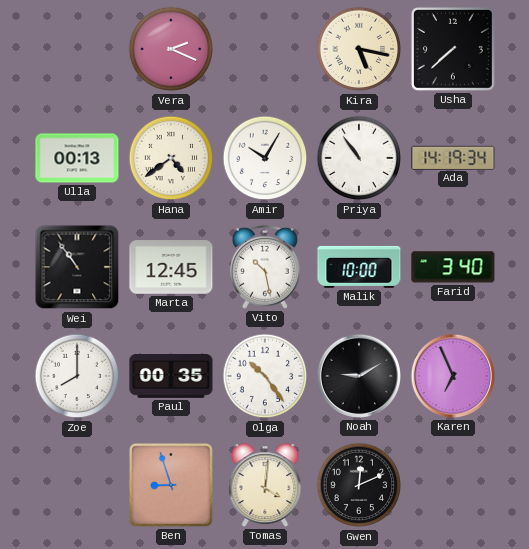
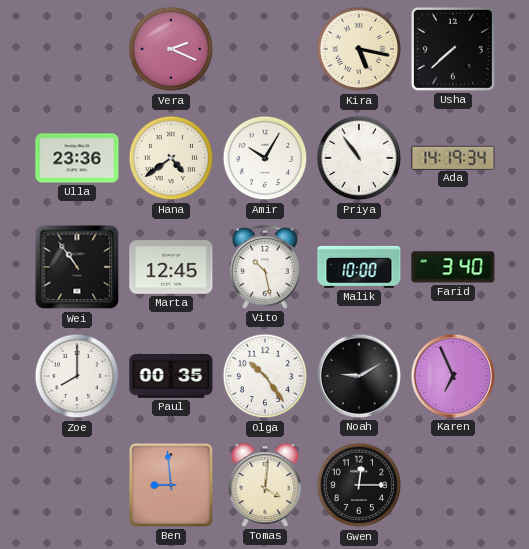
Ulla: 00:13 -> 23:36 (77, 158)
Ben: 8:57 -> 8:59 (171, 485)
Gwen: 12:11 -> 12:15 (359, 485)
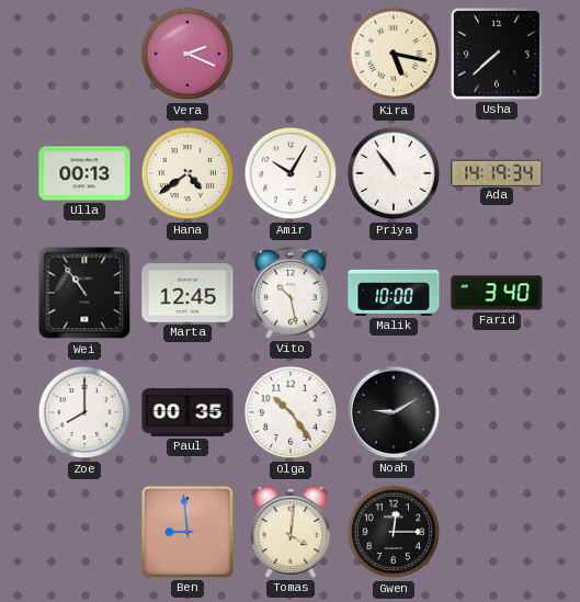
Ulla: 23:36 -> 00:13 (84, 173)
Karen: 6:56 -> none (453, 376)
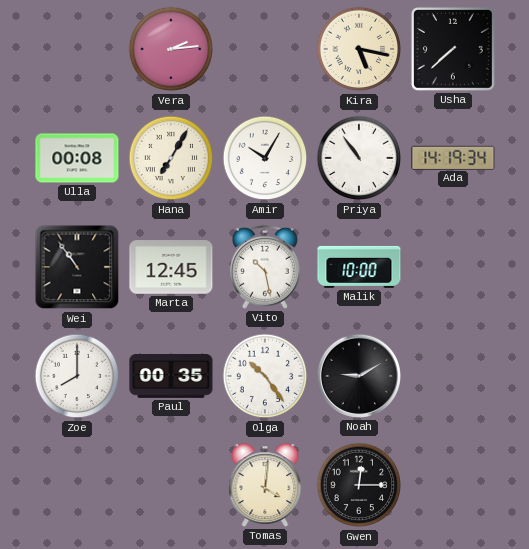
Vera: 2:19 -> 2:14 (171, 49)
Ulla: 00:13 -> 00:08 (77, 158)
Hana: 4:39 -> 7:05 (171, 158)
Farid: 3:40 -> none (497, 293)
Ben: 8:59 -> none (187, 532)
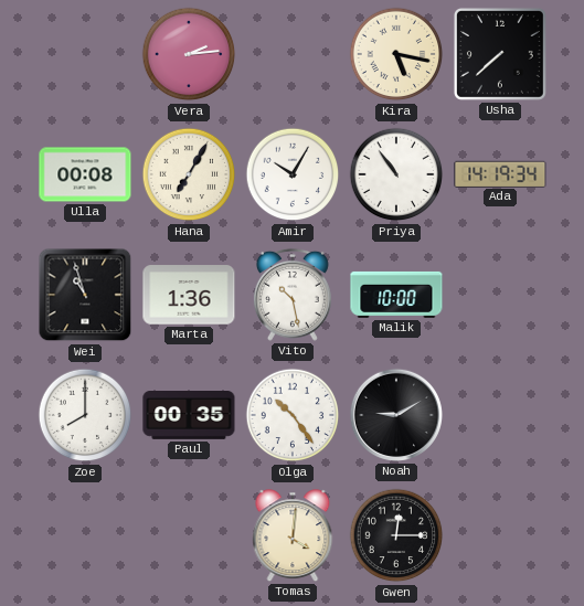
Wei: 10:54 -> 10:57 (85, 295)
Marta: 12:45 -> 1:36 (189, 295)
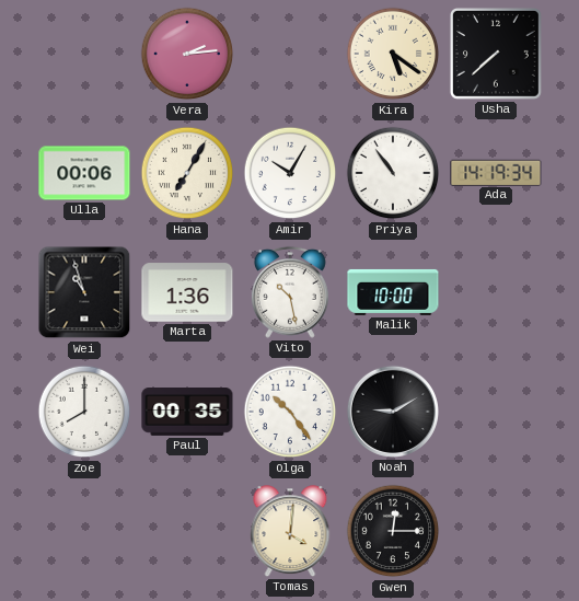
Kira: 5:17 -> 5:21 (393, 54)
Ulla: 00:08 -> 00:06 (84, 173)
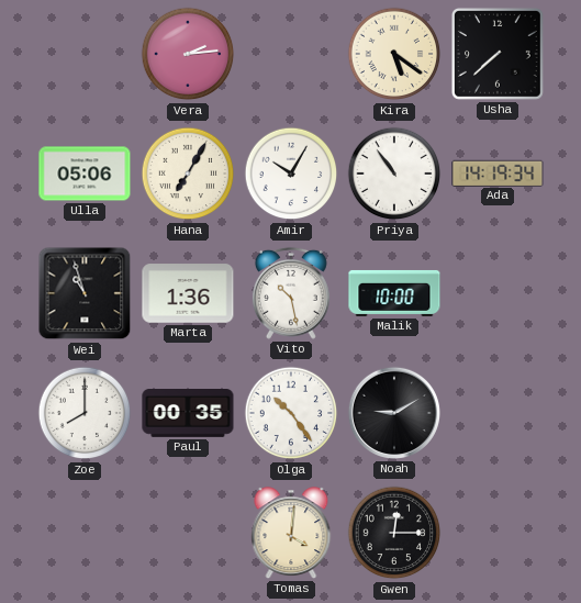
Ulla: 00:06 -> 05:06 (85, 174)
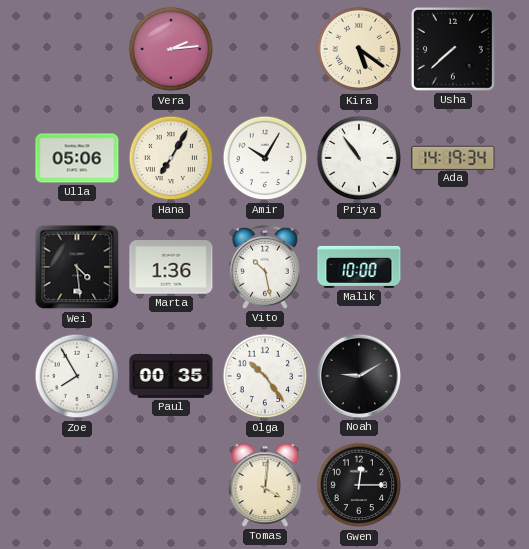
Wei: 10:57 -> 4:29 (77, 267)
Zoe: 8:00 -> 7:55 (77, 376)
